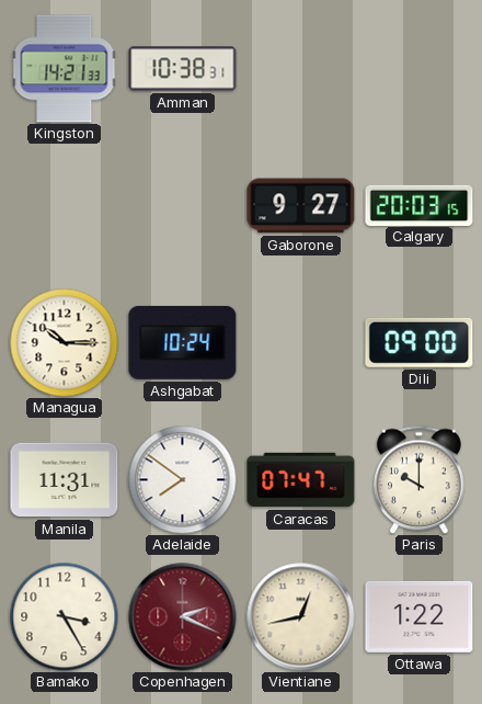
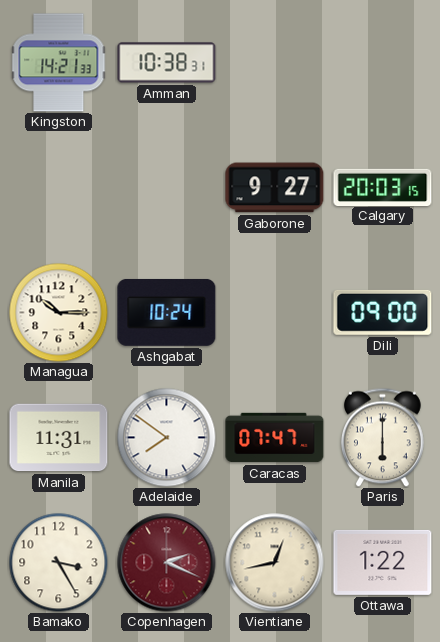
Paris: 10:00 -> 6:00 (382, 437)
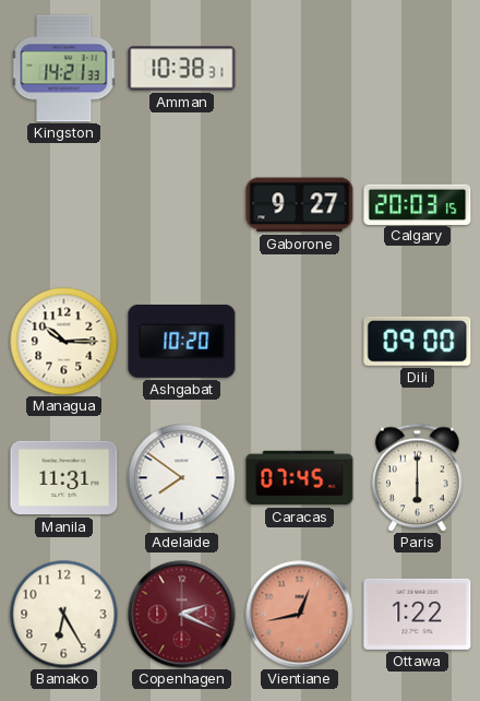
Ashgabat: 10:24 -> 10:20 (182, 341)
Caracas: 07:47 -> 07:45 (300, 478)
Bamako: 3:25 -> 6:25 (64, 615)
Vientiane dial: cream -> salmon (300, 615)
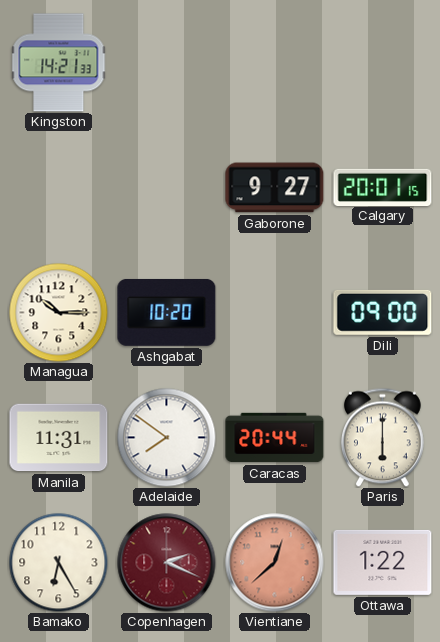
Amman: 10:38 -> none (182, 69)
Calgary: 20:03 -> 20:01 (383, 187)
Caracas: 07:45 -> 20:44 (275, 438)
Vientiane: 12:43 -> 12:38 (275, 563)
